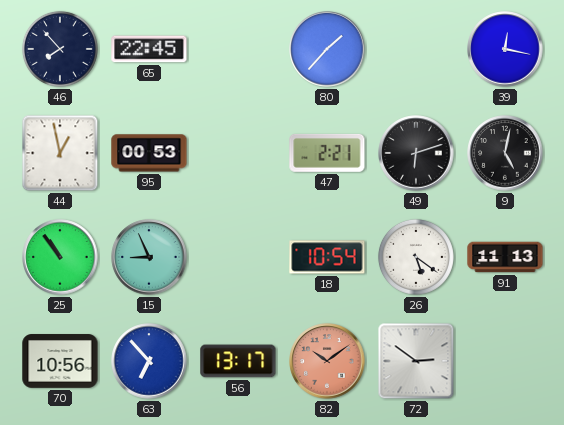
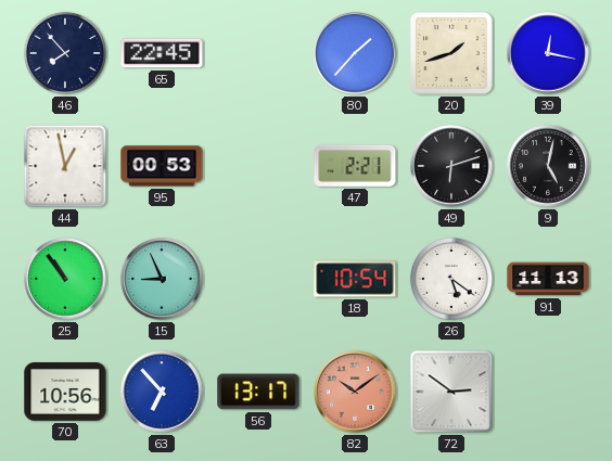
20: none -> 1:42 (451, 53)
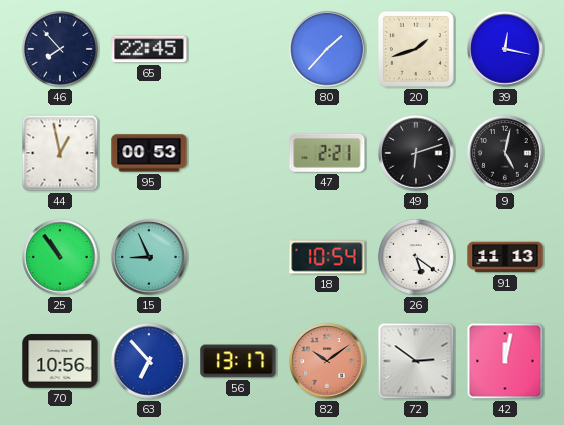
42: none -> 12:02 (505, 361)
